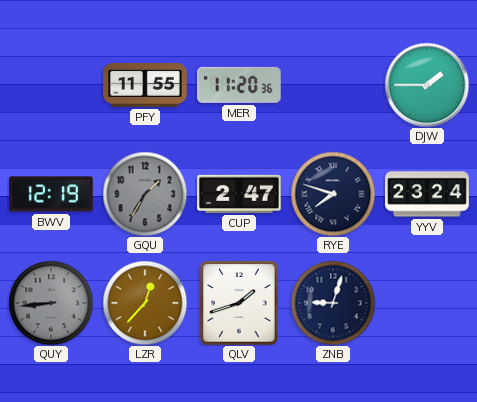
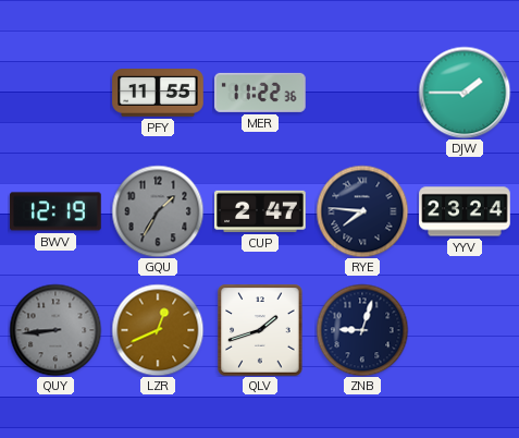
MER: 11:20 -> 11:22 (260, 93)
RYE: 7:48 -> 7:46 (362, 211)
LZR: 12:37 -> 12:41 (158, 330)
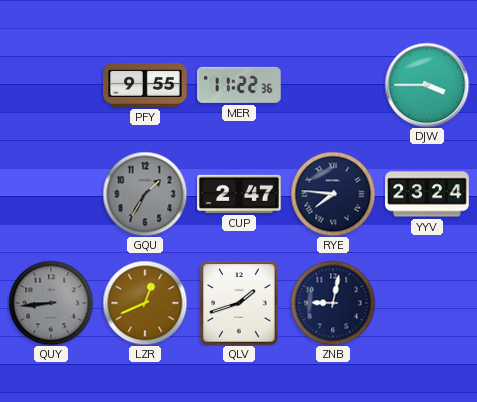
PFY: 11:55 -> 9:55 (145, 86)
DJW: 1:45 -> 3:45 (427, 85)
BWV: 12:19 -> none (55, 211)
ZNB: 9:03 -> 9:02 (333, 303)
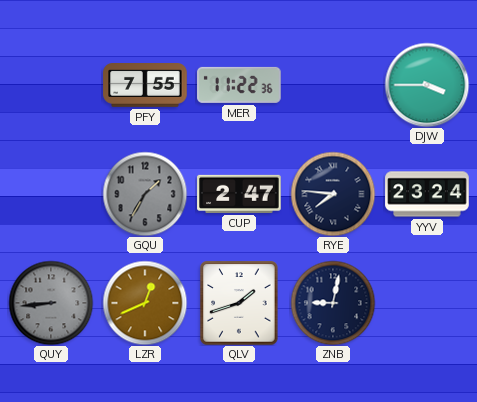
PFY: 9:55 -> 7:55 (145, 86)
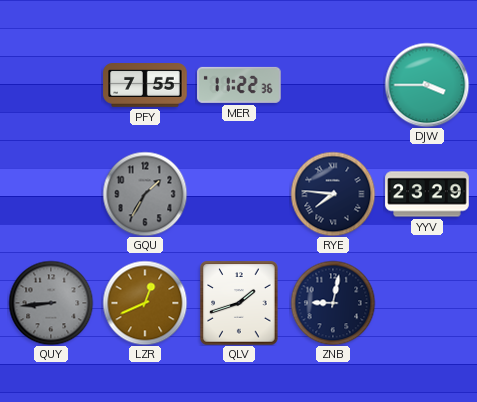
CUP: 2:47 -> none (239, 194)
YYV: 23:24 -> 23:29 (427, 194)
